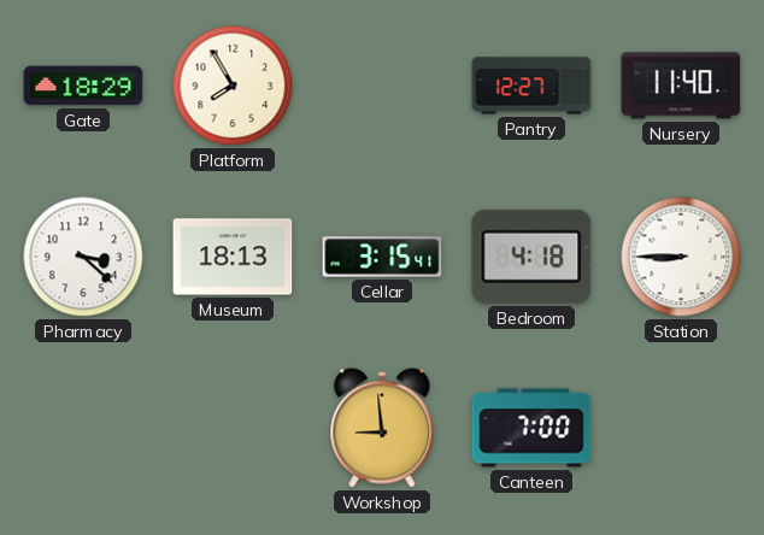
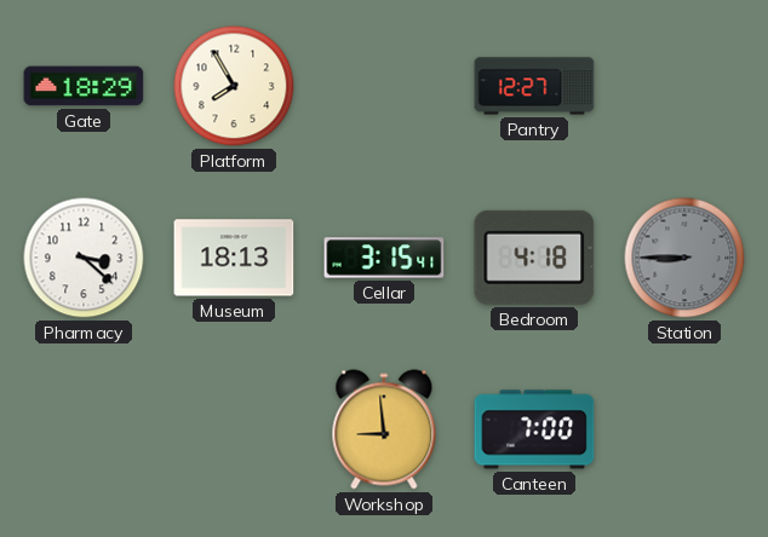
Nursery: 11:40 -> none (681, 86)
Station dial: white -> grey (684, 258)
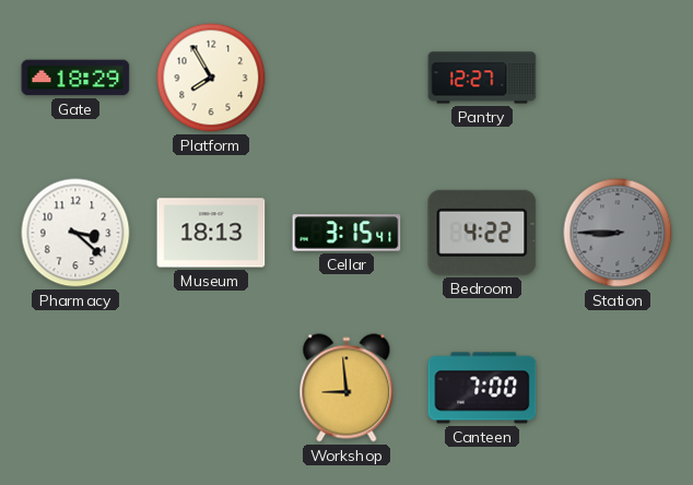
Bedroom: 4:18 -> 4:22 (482, 233)
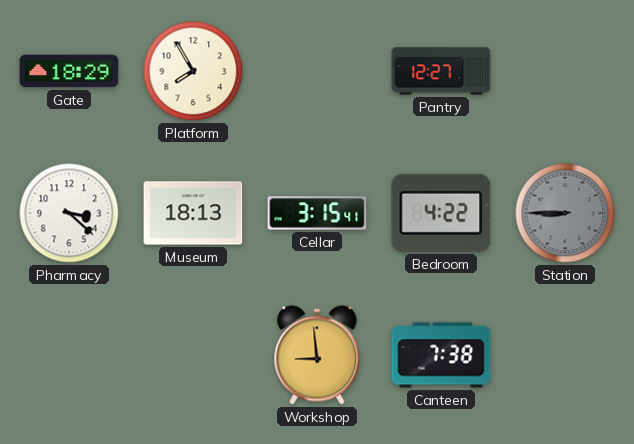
Canteen: 7:00 -> 7:38 (441, 355)
